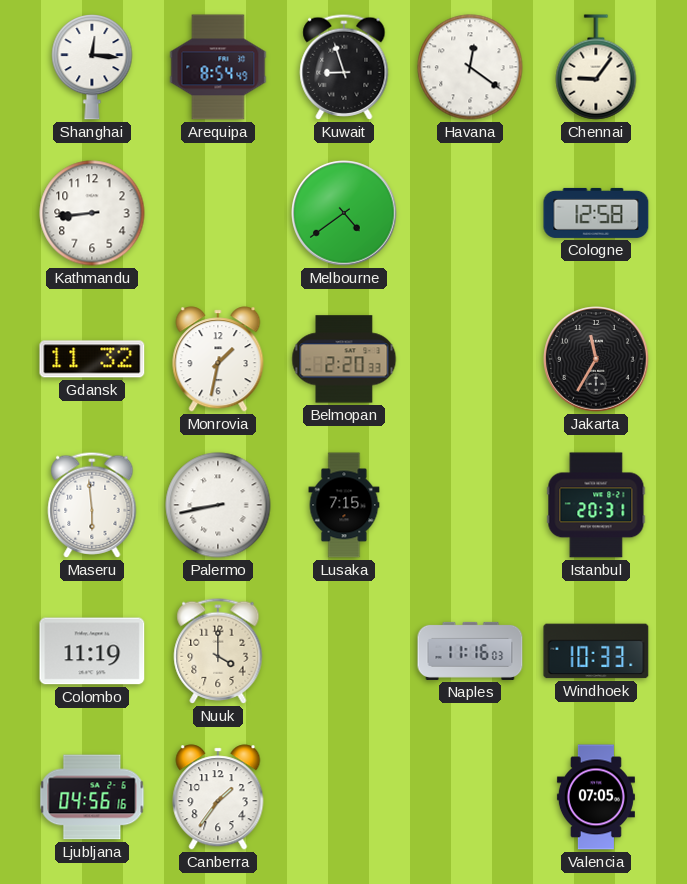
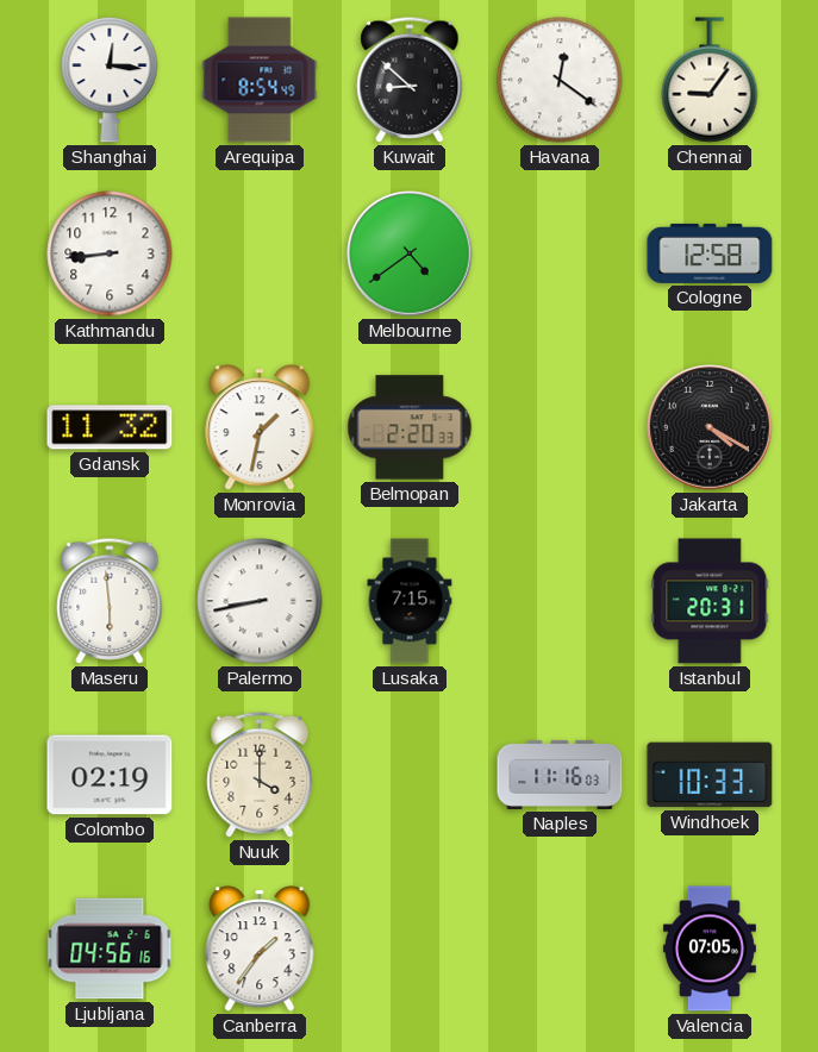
Kuwait: 8:57 -> 8:52 (410, 80)
Jakarta: 11:35 -> 4:20 (710, 427)
Colombo: 11:19 -> 02:19 (110, 775)
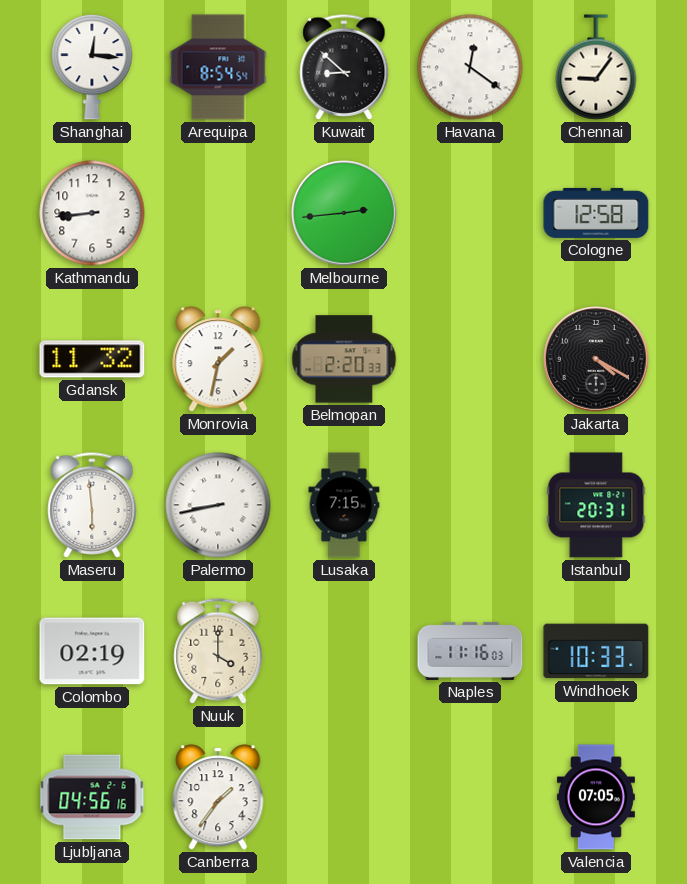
Arequipa: 8:54:49 -> 8:54:54 (218, 67)
Melbourne: 4:39 -> 2:44 (344, 213)
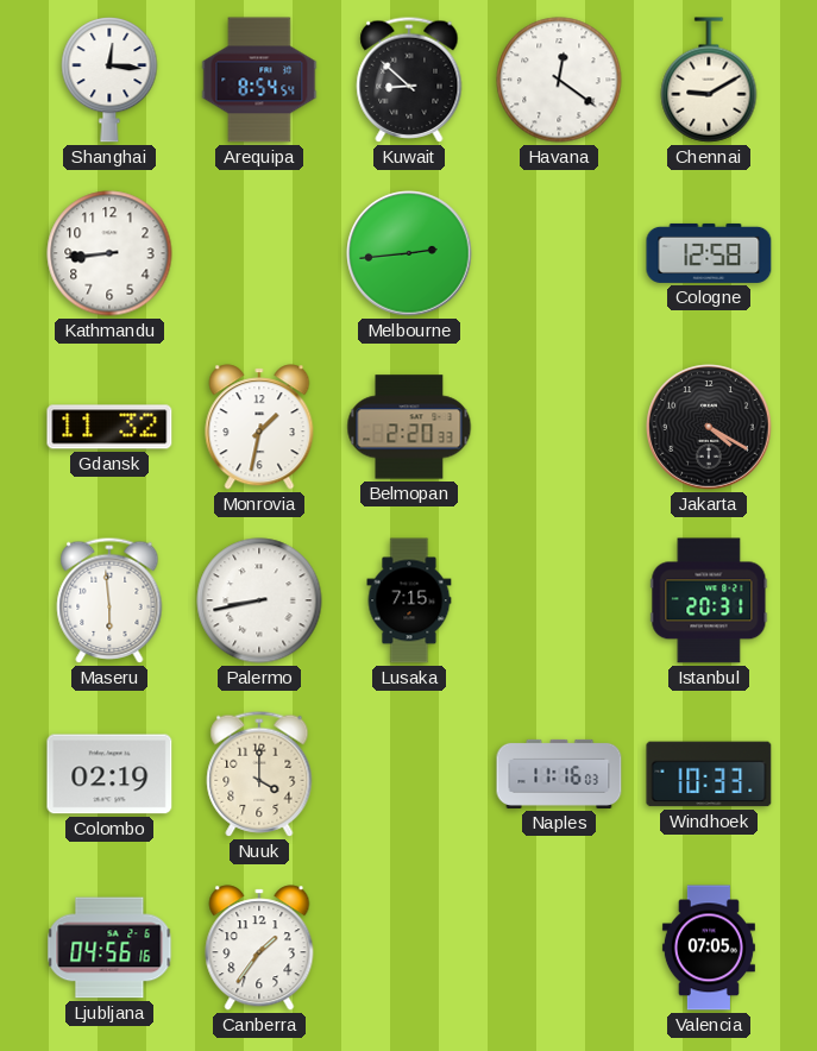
Chennai: 9:06 -> 9:10 (709, 80)
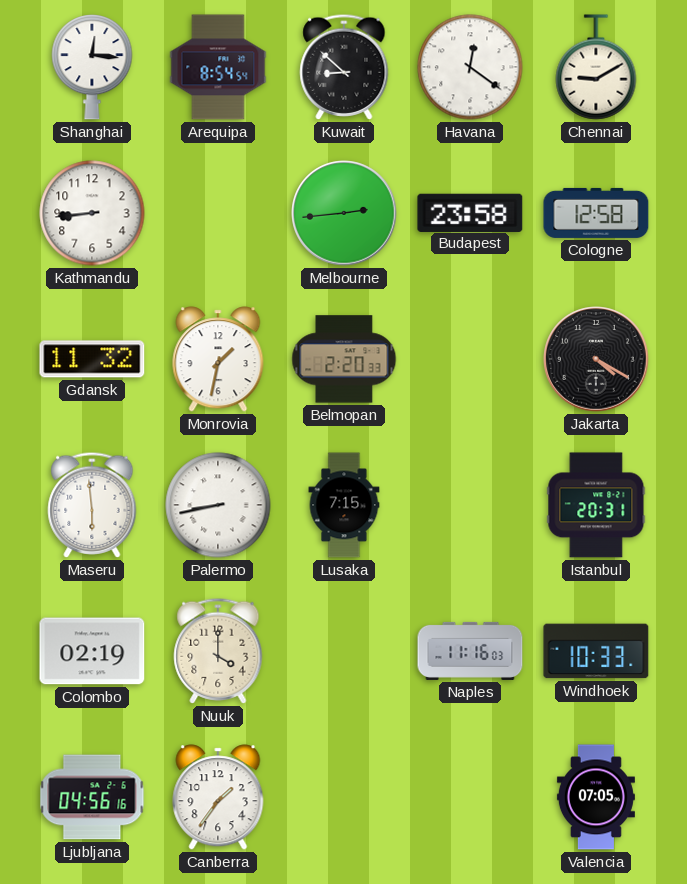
Budapest: none -> 23:58 (470, 212)
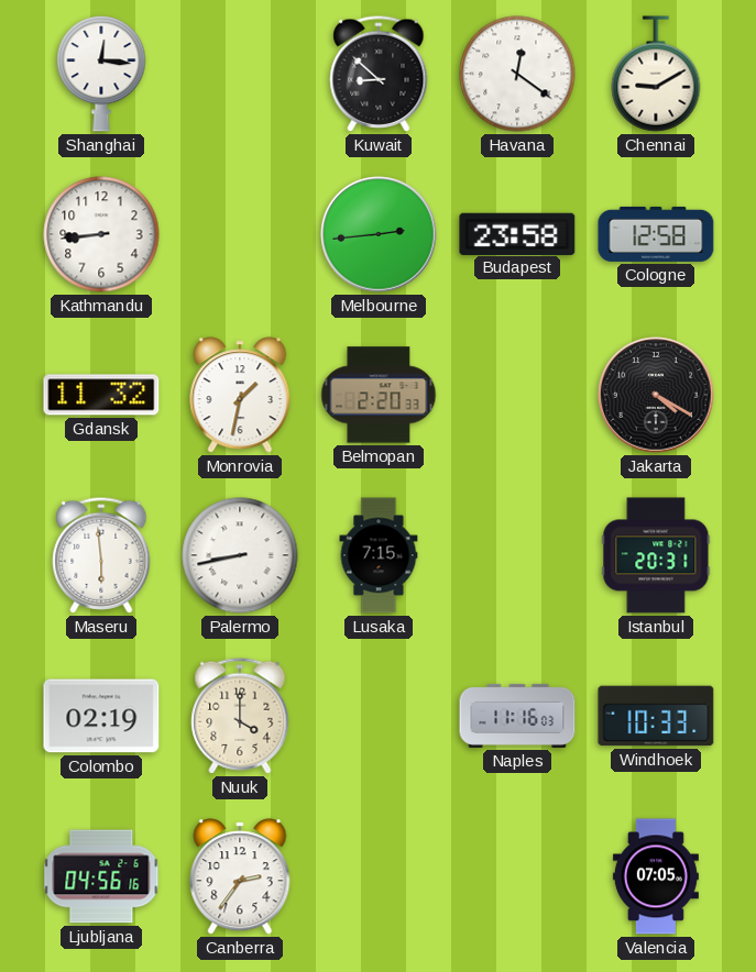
Arequipa: 8:54 -> none (218, 67)
Canberra: 1:36 -> 2:36 (240, 876)
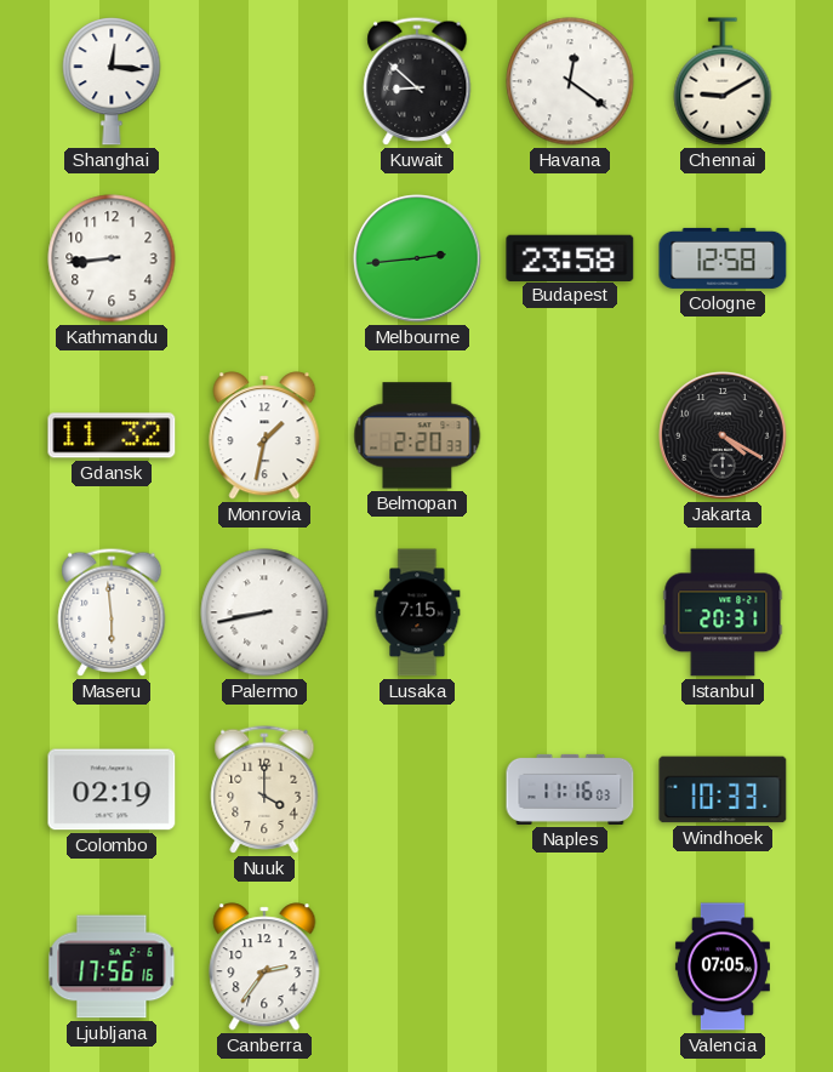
Ljubljana: 04:56 -> 17:56 (112, 966)
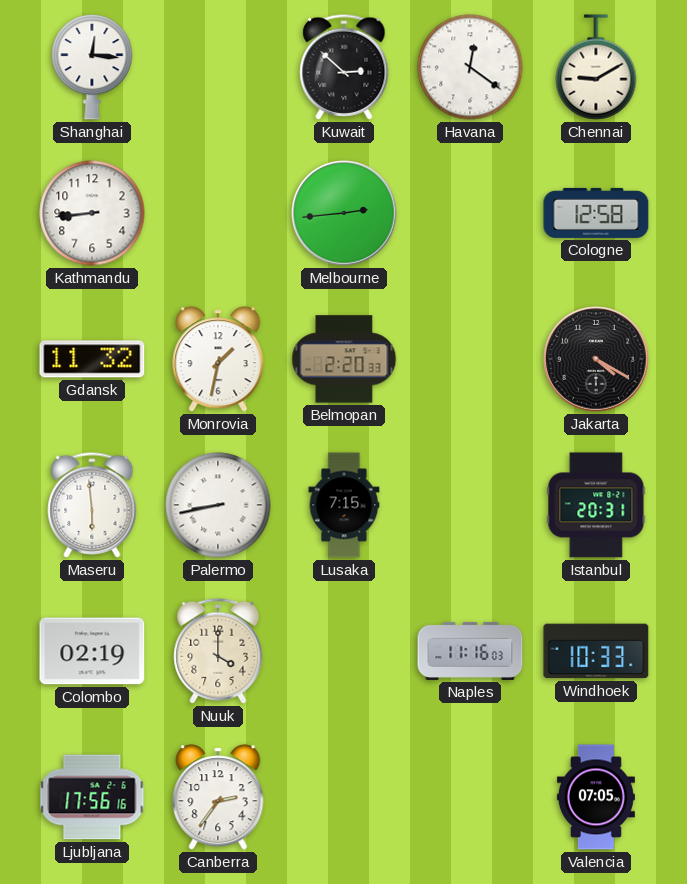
Kuwait: 8:52 -> 2:52 (344, 67)
Budapest: 23:58 -> none (570, 257)
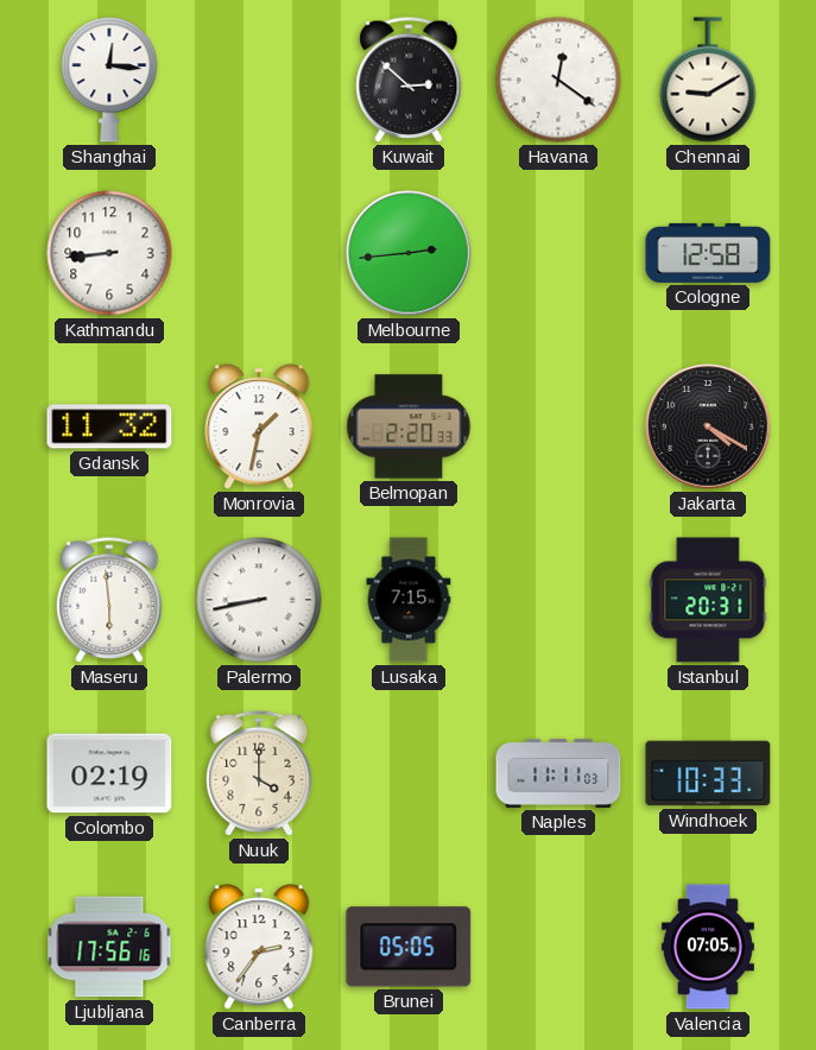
Naples: 11:16 -> 11:11 (558, 773)
Brunei: none -> 05:05 (409, 947)
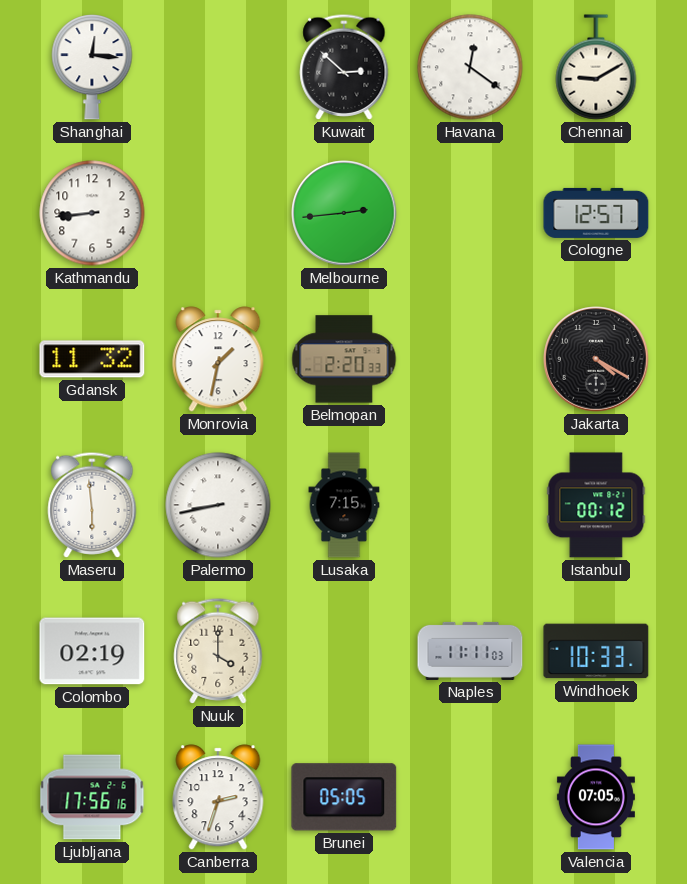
Cologne: 12:58 -> 12:57 (596, 213)
Istanbul: 20:31 -> 00:12 (596, 505)
Canberra: 2:36 -> 2:33 (218, 797)
